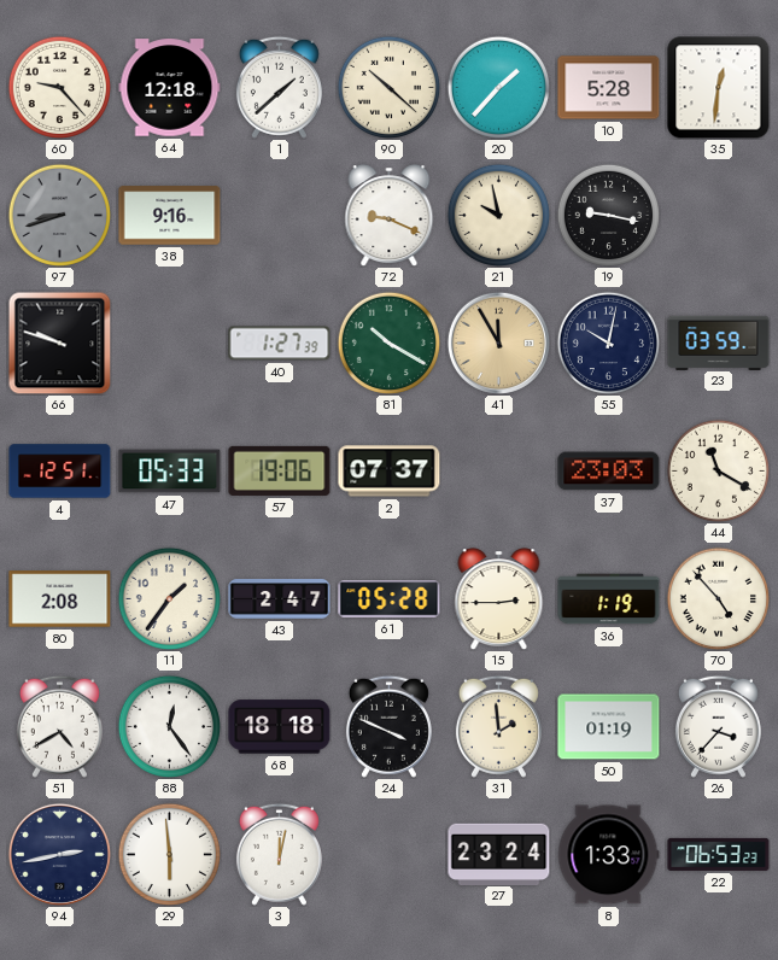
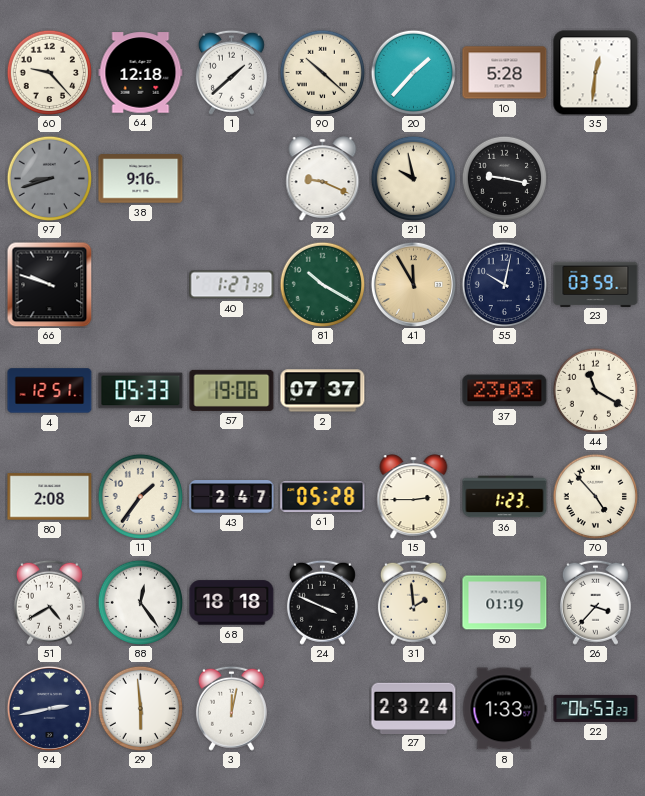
36: 1:19 -> 1:23 (505, 497)
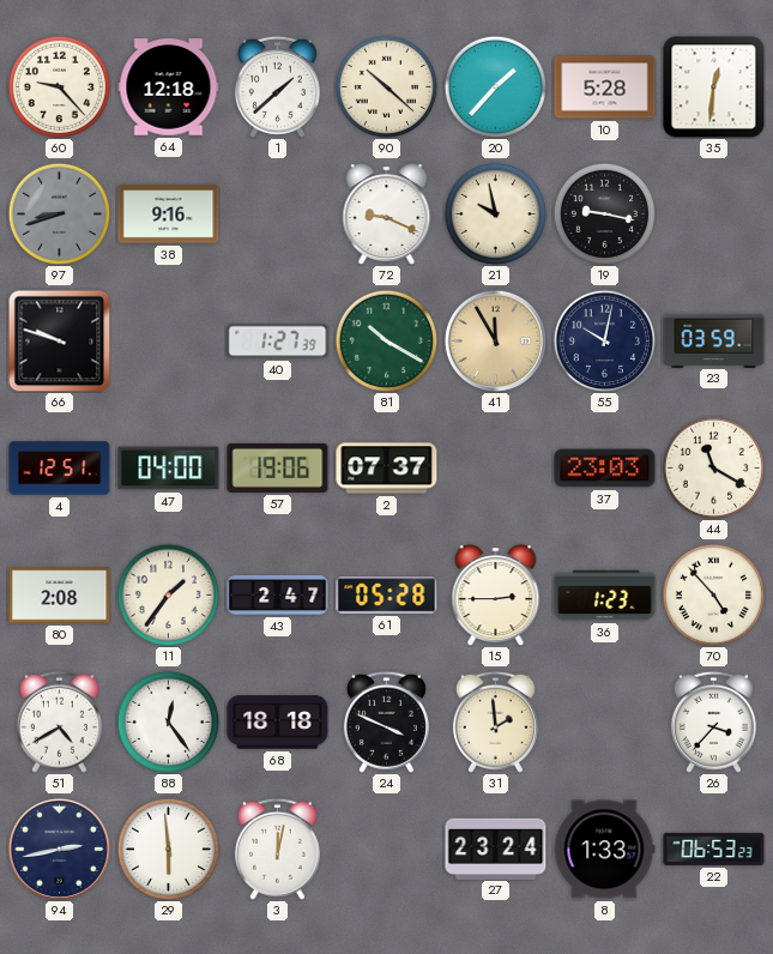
47: 05:33 -> 04:00 (169, 469)
50: 01:19 -> none (505, 603)
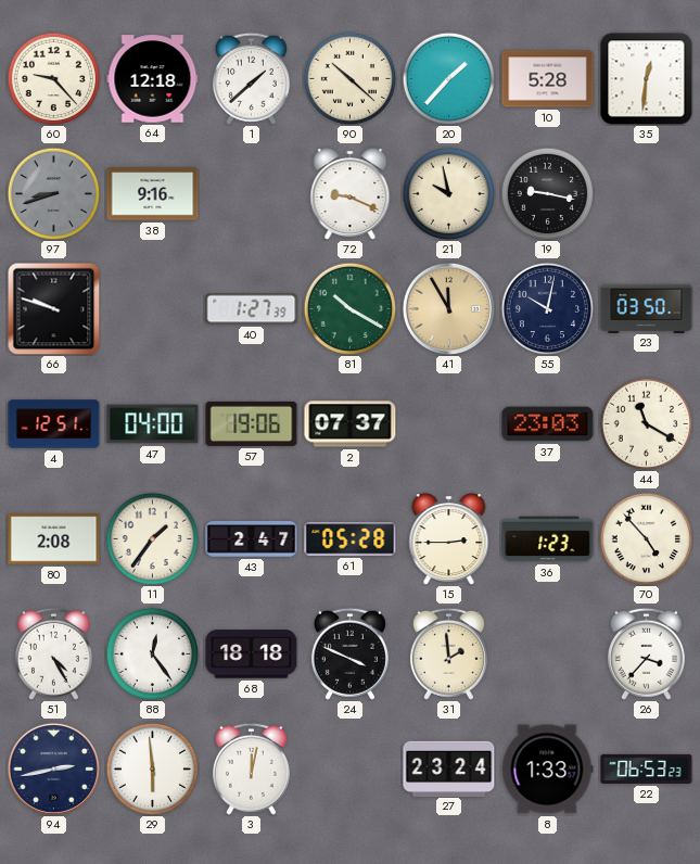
23: 03:59 -> 03:50 (647, 308)
51: 4:40 -> 4:25 (53, 653)
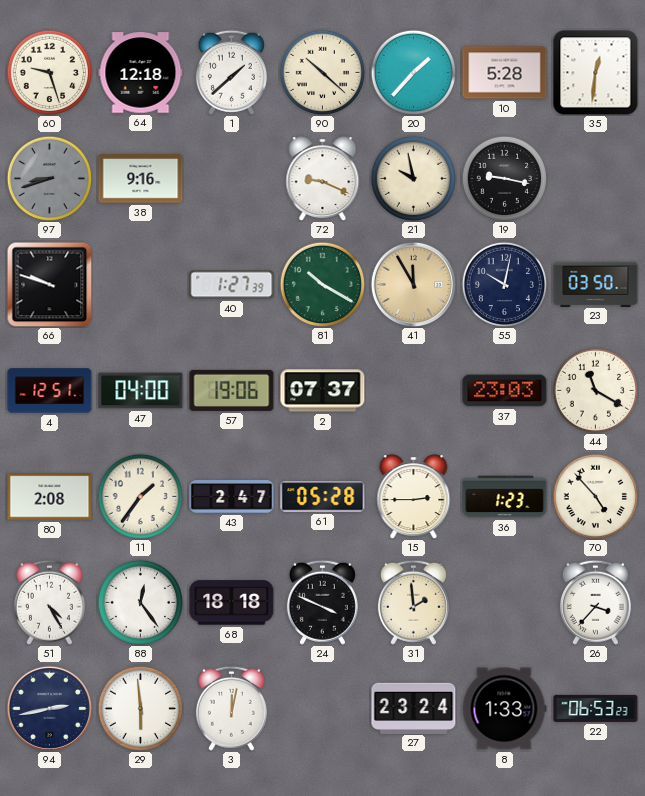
60: 9:23 -> 9:27 (49, 72)
